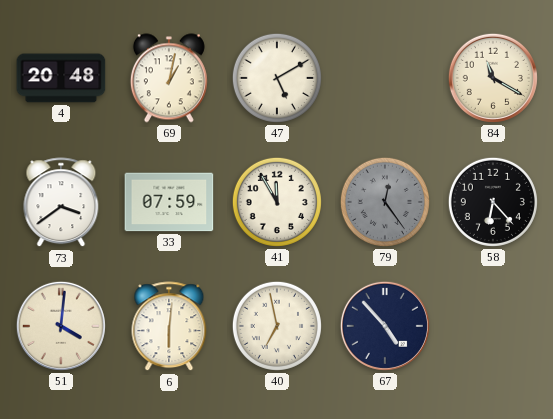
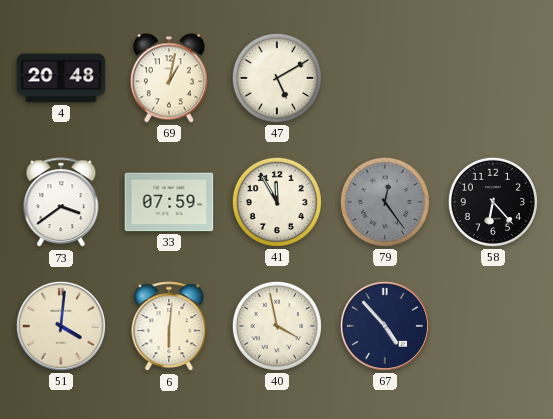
84: 11:20 -> none (493, 78)
40: 6:58 -> 3:58 (277, 326)
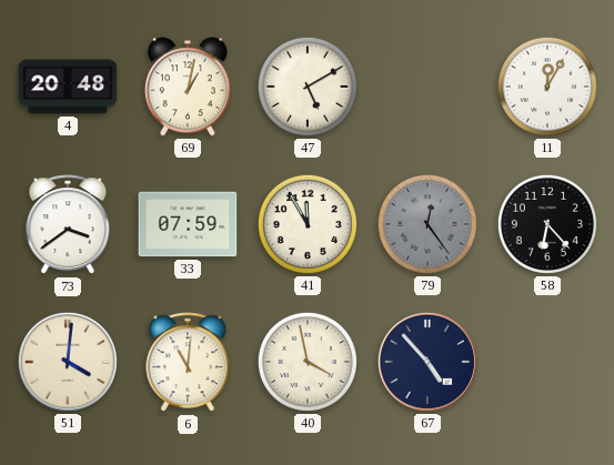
11: none -> 12:05 (547, 87)
6: 6:01 -> 11:01 (188, 363)
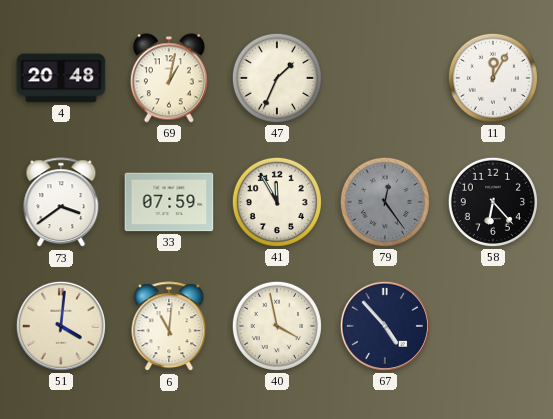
47: 5:10 -> 1:34 (277, 78)
